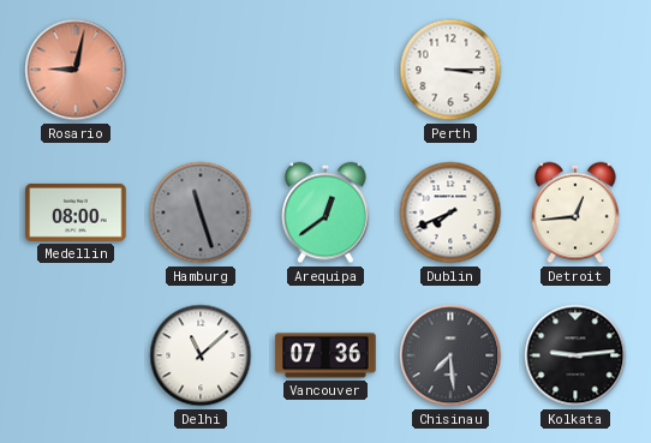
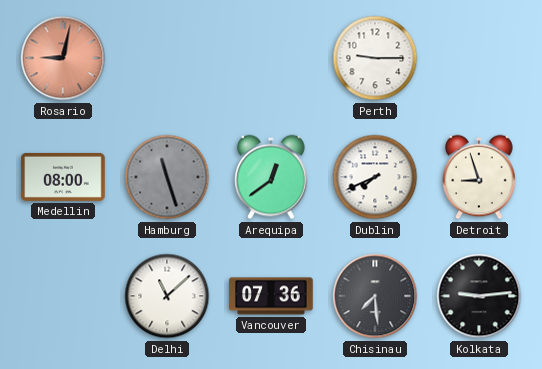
Perth: 3:15 -> 9:15 (375, 58)
Detroit: 12:44 -> 8:57 (479, 177)
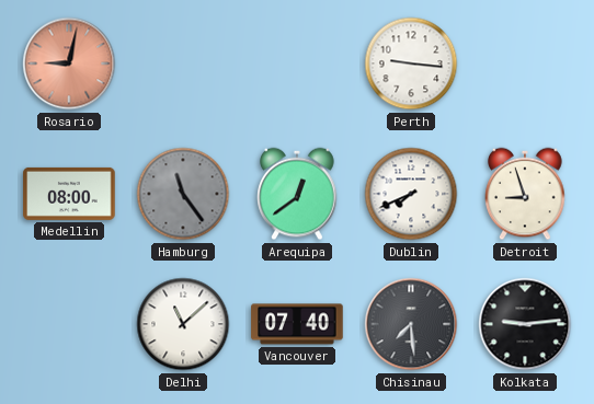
Perth: 9:15 -> 9:16 (411, 64)
Hamburg: 11:27 -> 11:24 (183, 194)
Vancouver: 07:36 -> 07:40 (297, 324)
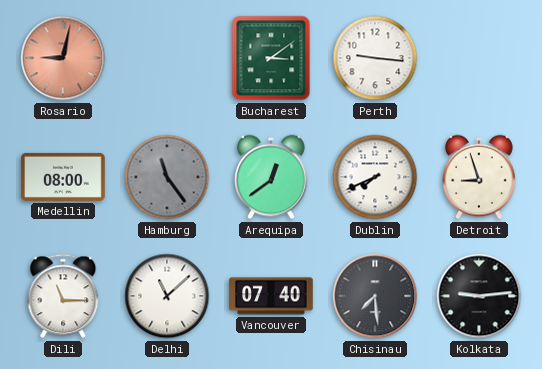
Bucharest: none -> 3:09 (271, 58)
Dili: none -> 11:15 (63, 296)
